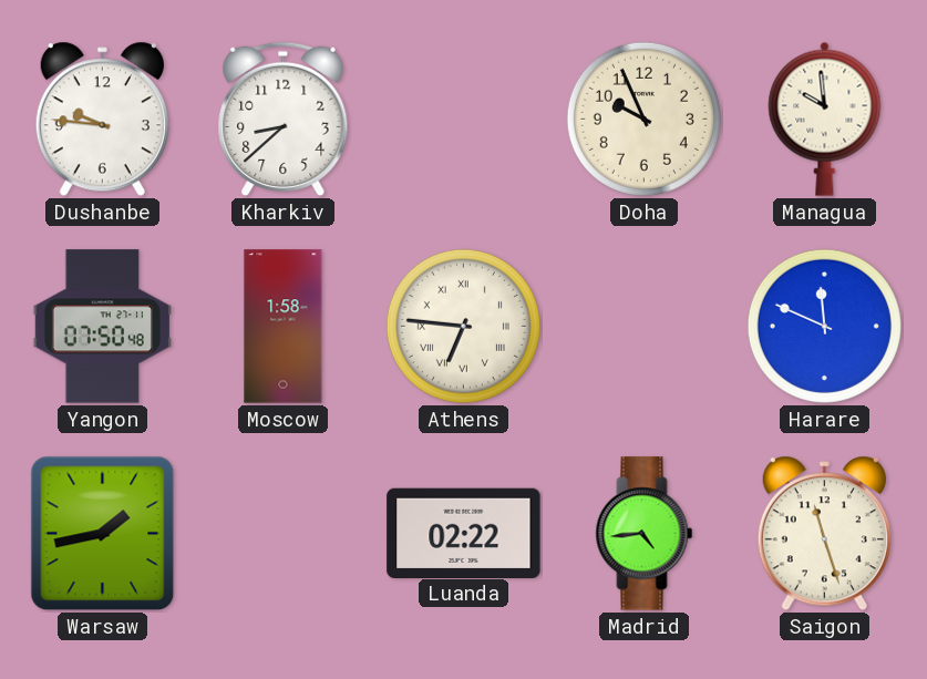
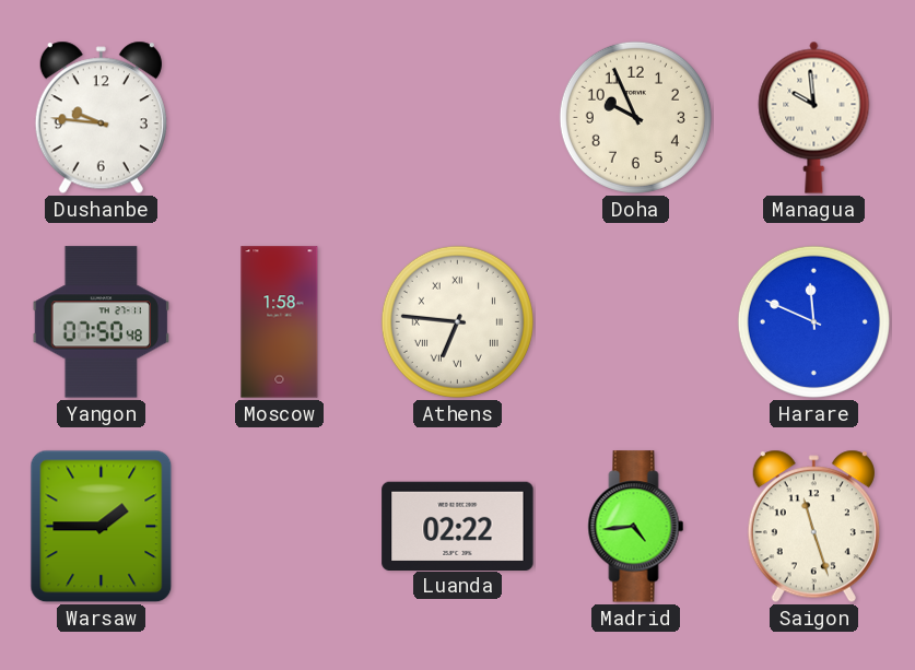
Kharkiv: 8:38 -> none (284, 120)
Warsaw: 1:43 -> 1:45 (102, 527)
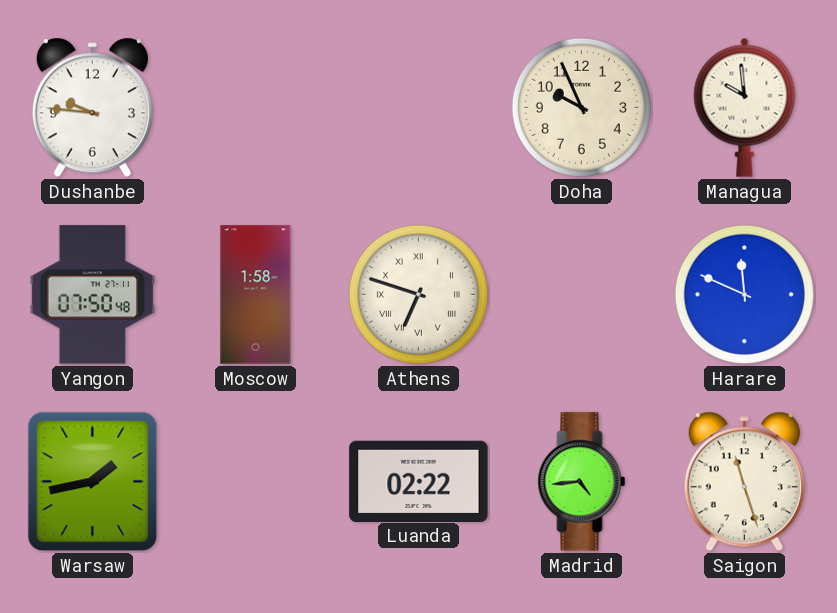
Athens: 6:46 -> 6:48 (418, 294)
Warsaw: 1:45 -> 1:43 (93, 482)
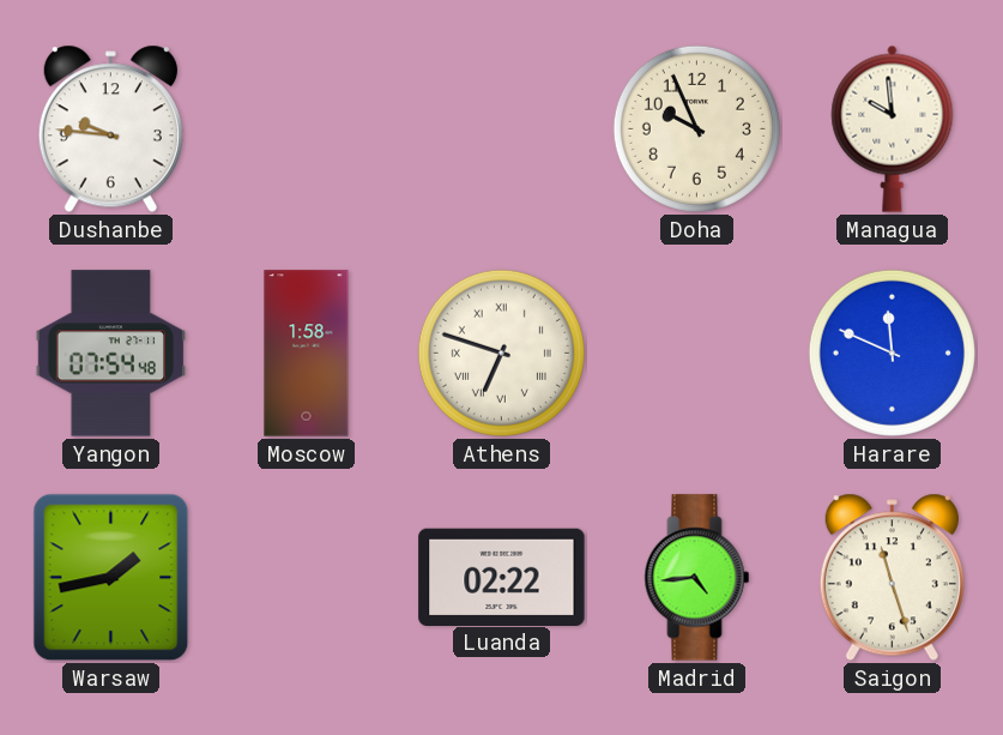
Yangon: 07:50 -> 07:54 (110, 354)
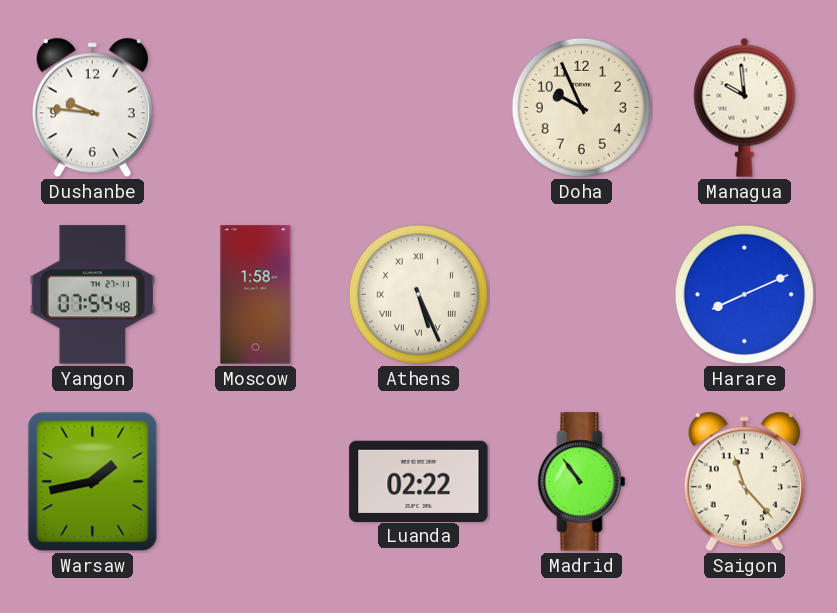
Athens: 6:48 -> 5:26 (418, 294)
Harare: 11:49 -> 8:11 (744, 294)
Madrid: 4:44 -> 10:54 (582, 482)
Saigon: 11:27 -> 11:23 (744, 482)
